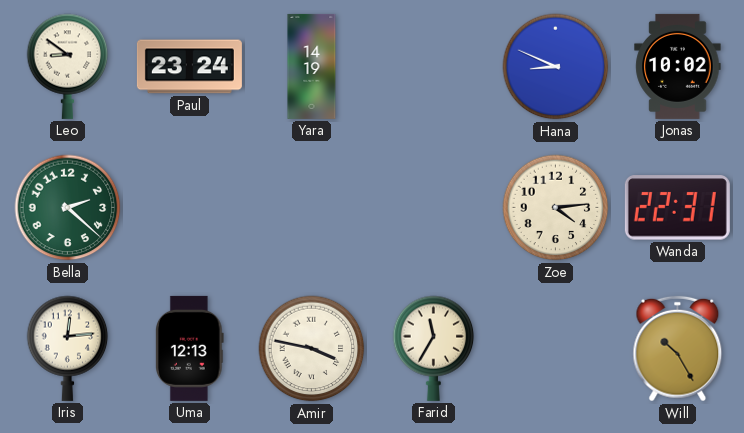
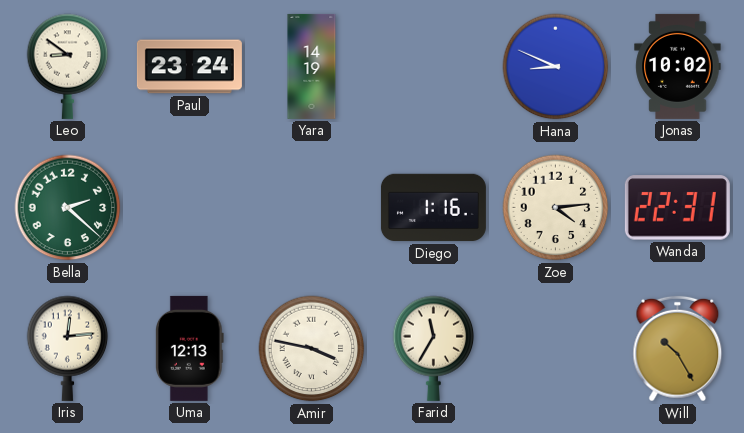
Diego: none -> 1:16 (433, 208)
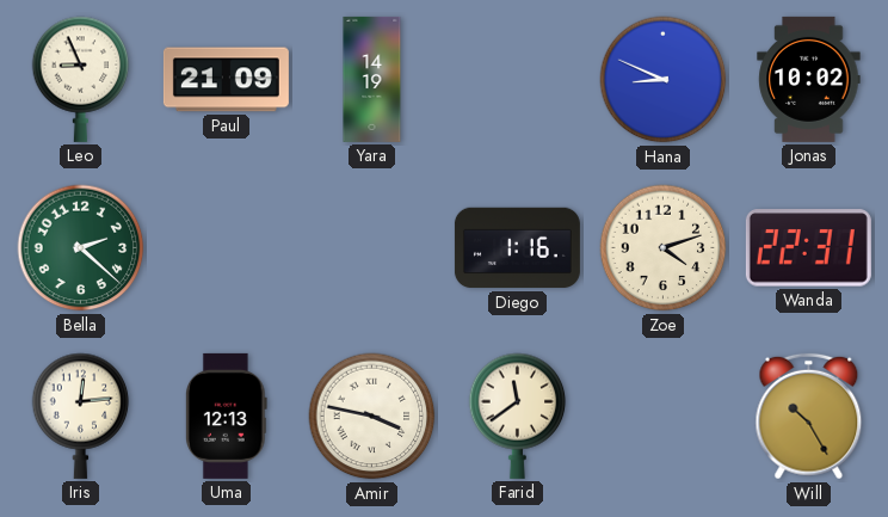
Leo: 8:51 -> 8:56 (81, 79)
Paul: 23:24 -> 21:09 (226, 80)
Zoe: 4:14 -> 4:12 (664, 248)
Farid: 11:35 -> 11:39 (518, 416)
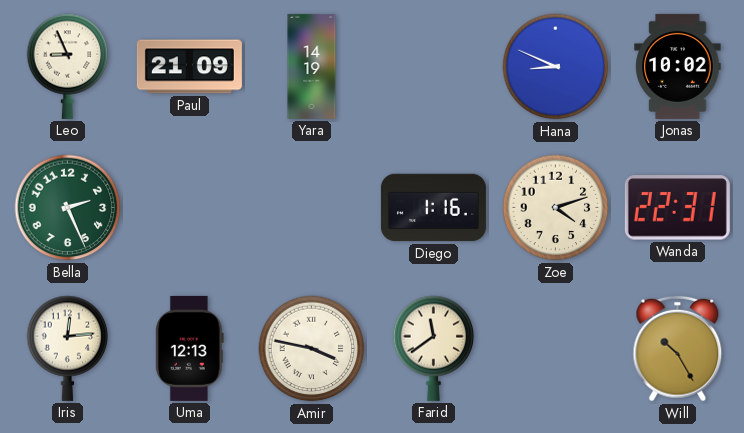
Bella: 2:22 -> 2:26 (68, 208)
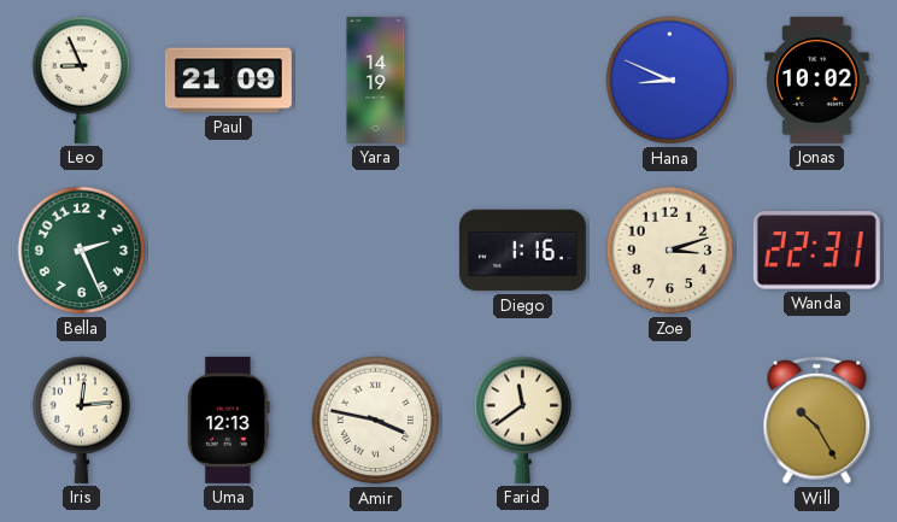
Zoe: 4:12 -> 3:12 (670, 251)
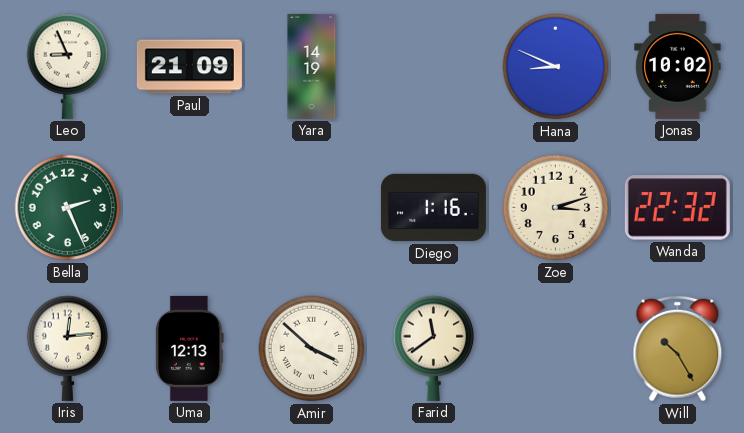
Wanda: 22:31 -> 22:32 (677, 208)
Amir: 3:47 -> 3:52 (312, 349)
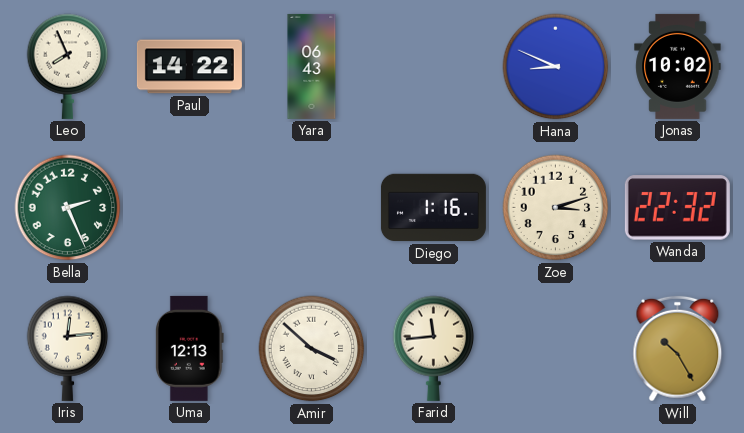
Leo: 8:56 -> 7:56 (68, 66)
Paul: 21:09 -> 14:22 (189, 67)
Yara: 14:19 -> 06:43 (312, 66)
Farid: 11:39 -> 11:44 (434, 348)
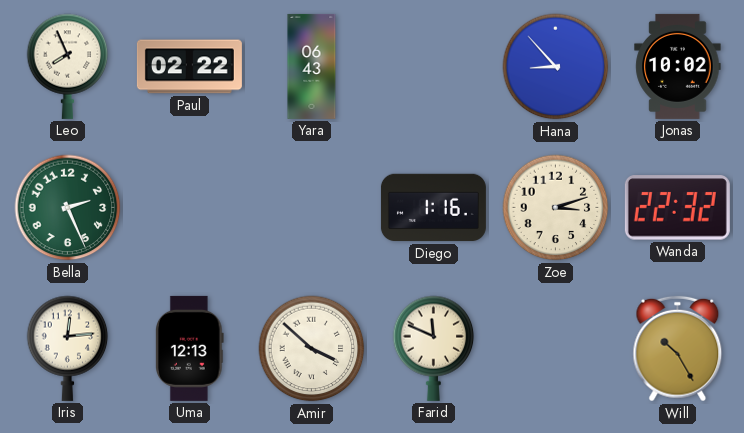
Paul: 14:22 -> 02:22 (189, 67)
Hana: 8:49 -> 8:53 (556, 67)
Farid: 11:44 -> 11:49 (434, 348)
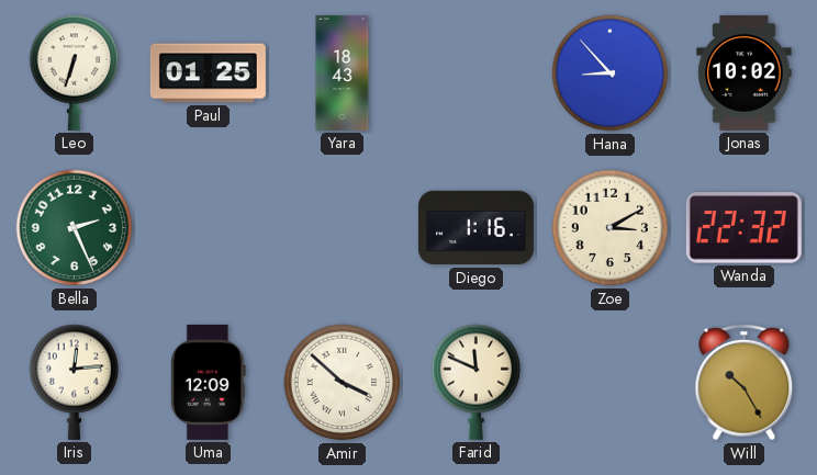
Leo: 7:56 -> 6:33 (75, 72)
Paul: 02:22 -> 01:25 (208, 73)
Yara: 06:43 -> 18:43 (343, 72)
Zoe: 3:12 -> 3:10 (611, 228)
Uma: 12:13 -> 12:09 (208, 382)
